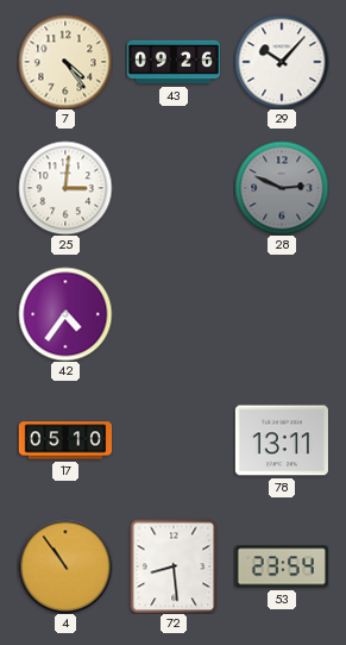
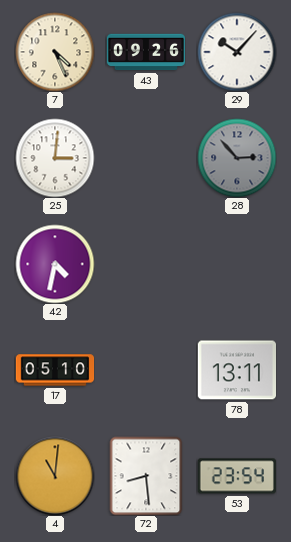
7: 4:24 -> 4:26 (55, 52)
28: 2:49 -> 2:53 (237, 158)
42: 4:36 -> 4:32 (55, 264)
4: 10:54 -> 11:01 (55, 476)
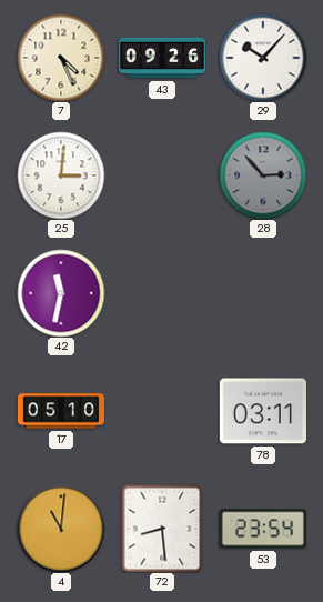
42: 4:32 -> 11:32 (61, 293)
78: 13:11 -> 03:11 (262, 411)
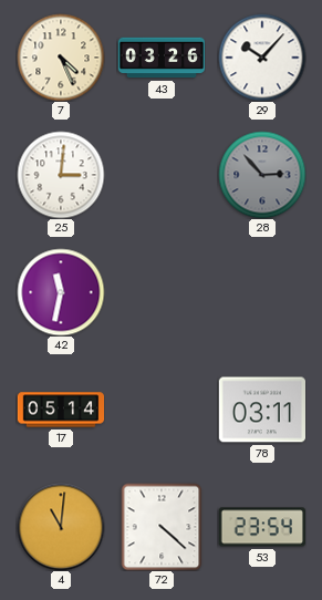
43: 09:26 -> 03:26 (162, 58)
17: 05:10 -> 05:14 (61, 410)
72: 8:29 -> 4:22 (162, 527)
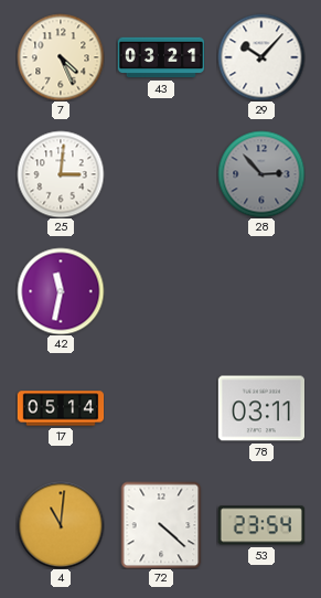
43: 03:26 -> 03:21 (161, 57)
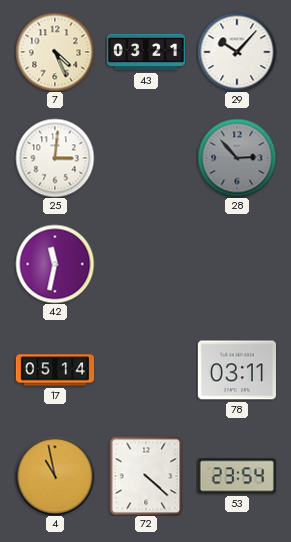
4: 11:01 -> 10:58 (55, 476)
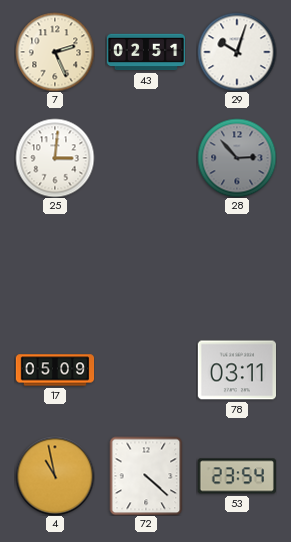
7: 4:26 -> 2:26 (55, 52)
43: 03:21 -> 02:51 (146, 52)
29: 10:07 -> 10:03 (237, 52)
42: 11:32 -> none (55, 264)
17: 05:14 -> 05:09 (55, 370)
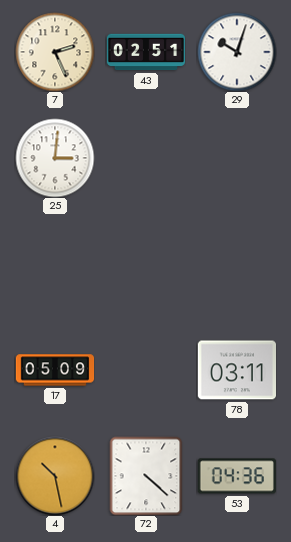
28: 2:53 -> none (237, 158)
4: 10:58 -> 10:28 (55, 476)
53: 23:54 -> 04:36 (237, 476)
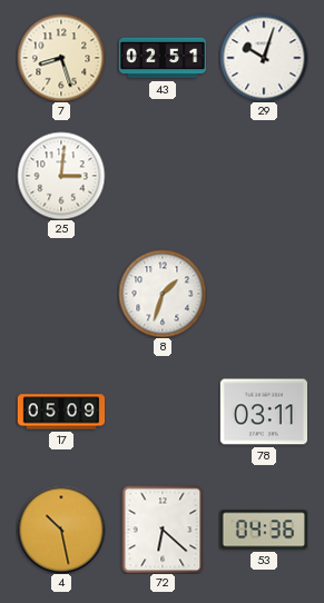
7: 2:26 -> 8:27 (61, 58)
8: none -> 1:33 (163, 294)
72: 4:22 -> 6:22 (163, 530)
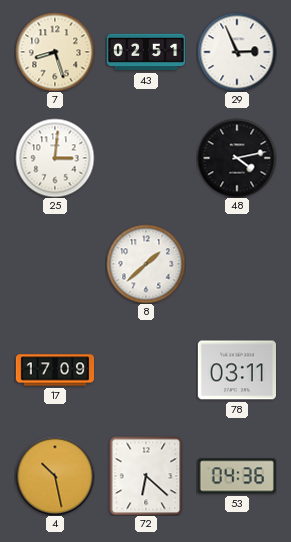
29: 10:03 -> 2:56 (237, 52)
48: none -> 4:13 (237, 158)
8: 1:33 -> 1:38 (146, 264)
17: 05:09 -> 17:09 (55, 370)
